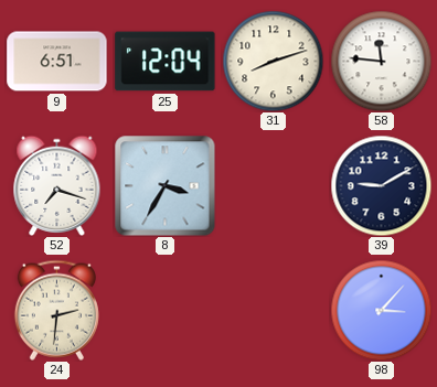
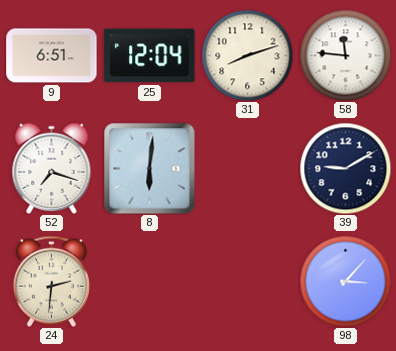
8: 3:35 -> 6:01 (149, 168)
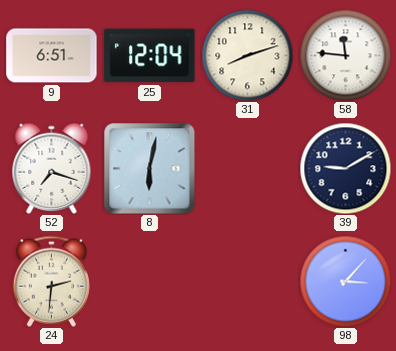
8: 6:01 -> 6:02 (149, 168)
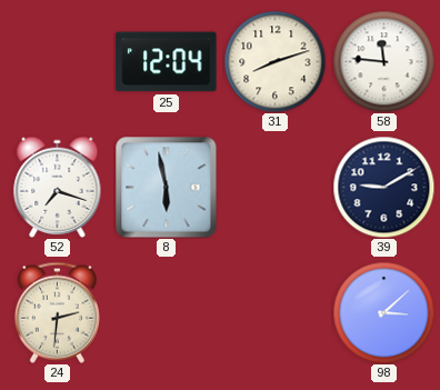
9: 6:51 -> none (52, 56)
8: 6:02 -> 5:58 (166, 187)
98: 3:07 -> 3:08 (383, 312)
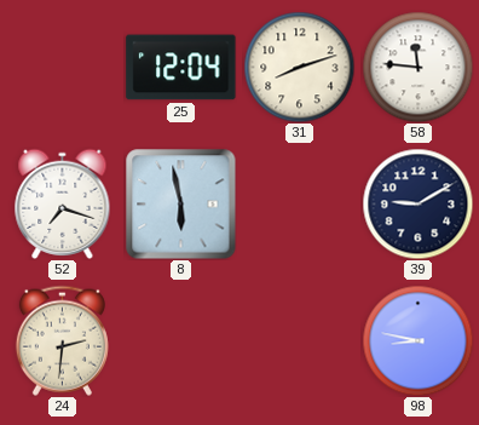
98: 3:08 -> 8:47 (417, 340)
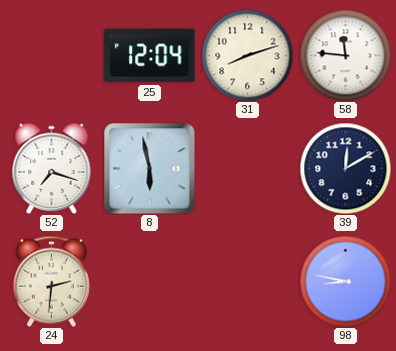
39: 9:10 -> 12:10 (345, 168)
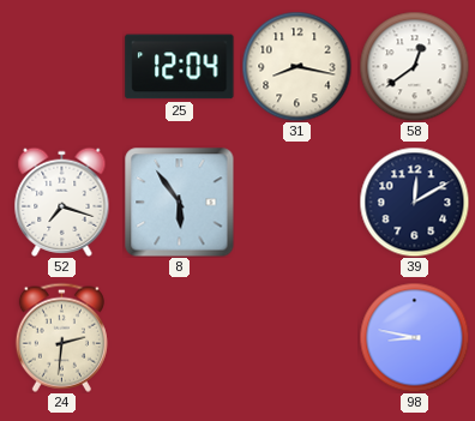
31: 8:12 -> 8:17 (296, 66)
58: 11:46 -> 12:39 (414, 66)
8: 5:58 -> 5:54 (179, 202)
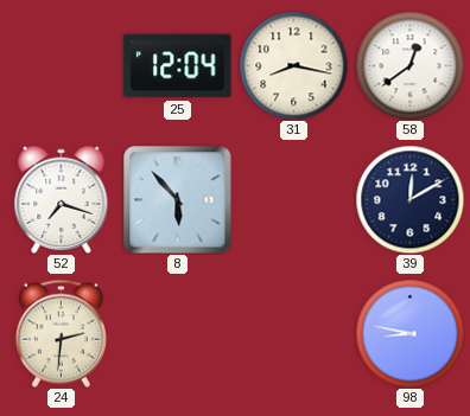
8: 5:54 -> 5:53 (177, 199)
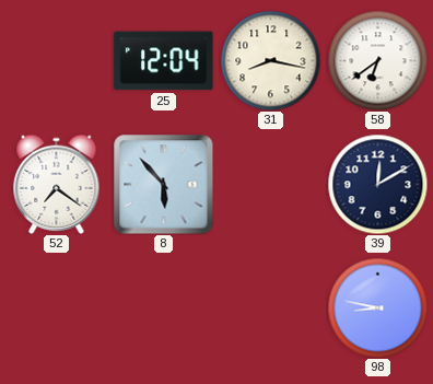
58: 12:39 -> 6:39 (377, 60)
52: 7:18 -> 7:21 (57, 184)
24: 2:31 -> none (61, 333)
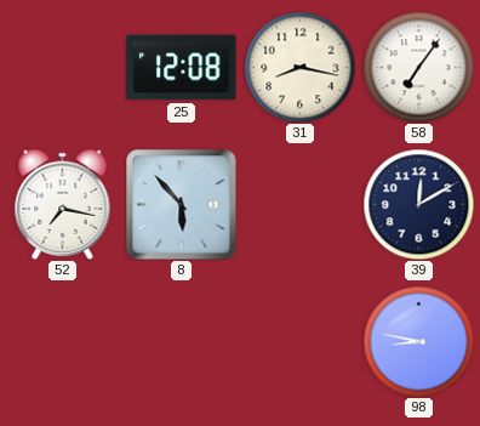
25: 12:04 -> 12:08 (182, 68)
58: 6:39 -> 7:06 (418, 67)
52: 7:21 -> 7:17 (63, 204)
